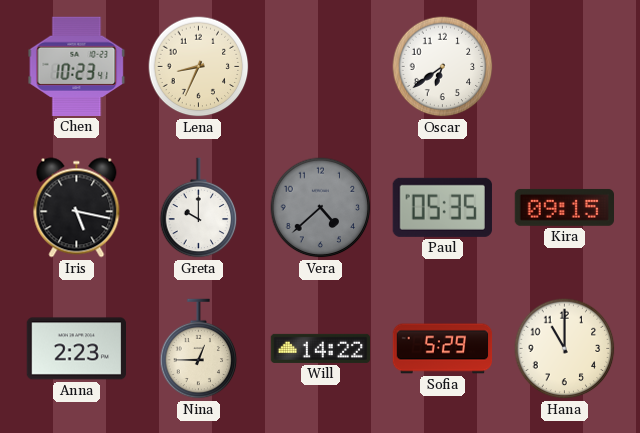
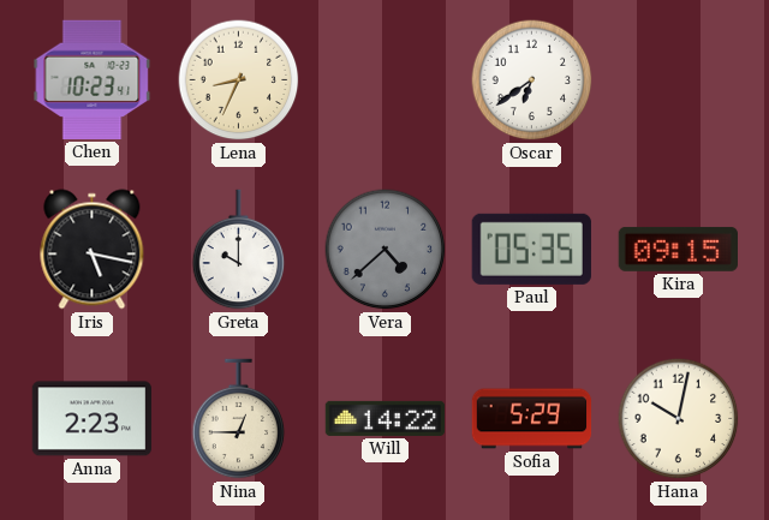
Hana: 11:00 -> 10:02 (679, 419)
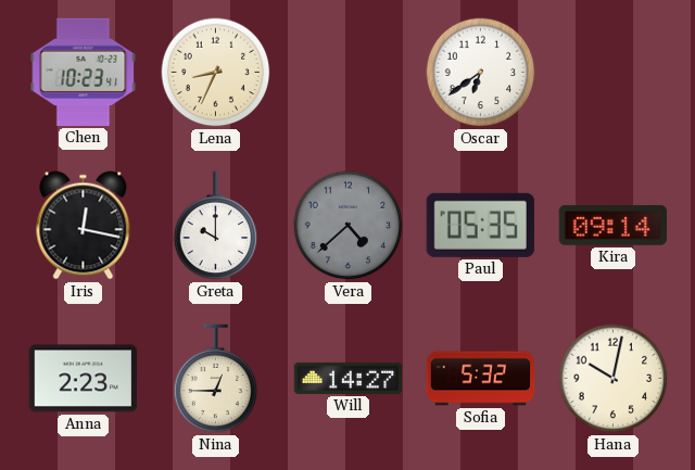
Iris: 5:17 -> 12:17 (84, 226)
Kira: 09:15 -> 09:14 (612, 225)
Will: 14:22 -> 14:27 (349, 378)
Sofia: 5:29 -> 5:32 (481, 379)
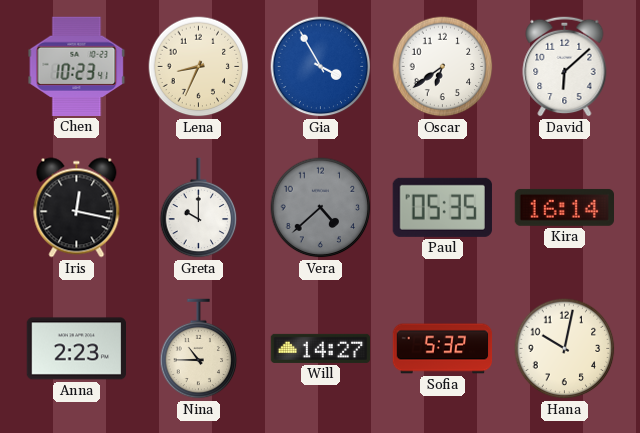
Gia: none -> 3:55 (321, 67)
David: none -> 6:08 (565, 66)
Kira: 09:14 -> 16:14 (564, 207)
Nina: 12:45 -> 10:45 (199, 349)
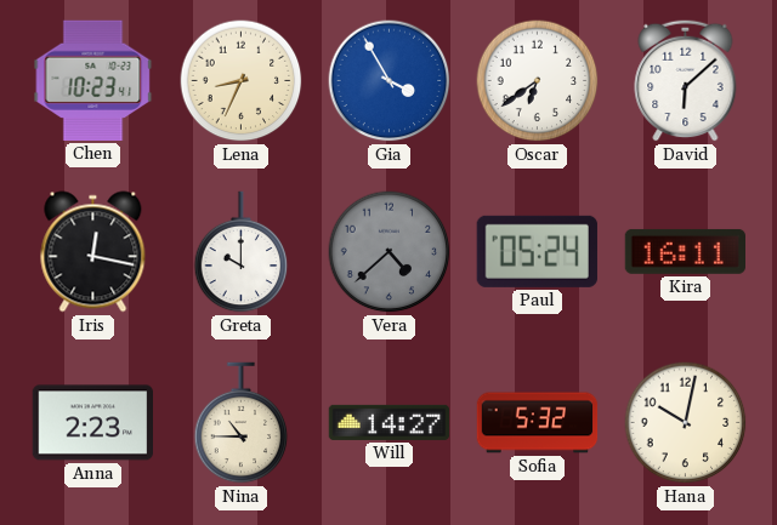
Paul: 05:35 -> 05:24 (537, 251)
Kira: 16:14 -> 16:11 (685, 251)
